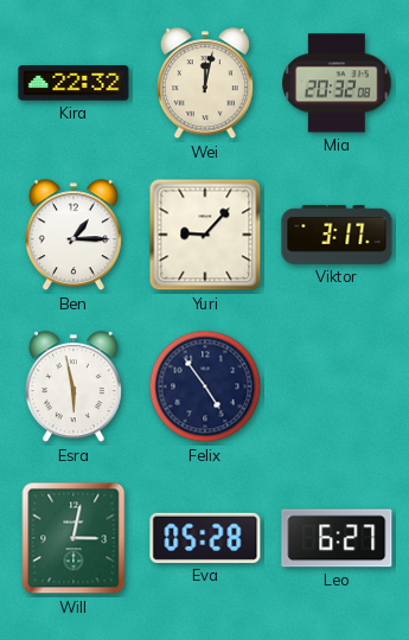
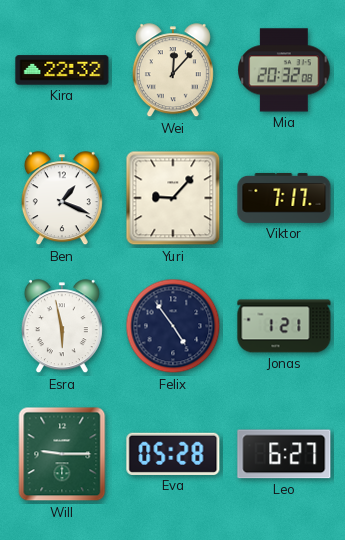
Wei: 12:02 -> 12:07 (173, 71)
Ben: 1:15 -> 1:19 (62, 199)
Viktor: 3:17 -> 7:17 (284, 198)
Jonas: none -> 1:21 (284, 326)
Will: 3:02 -> 9:15 (62, 454)
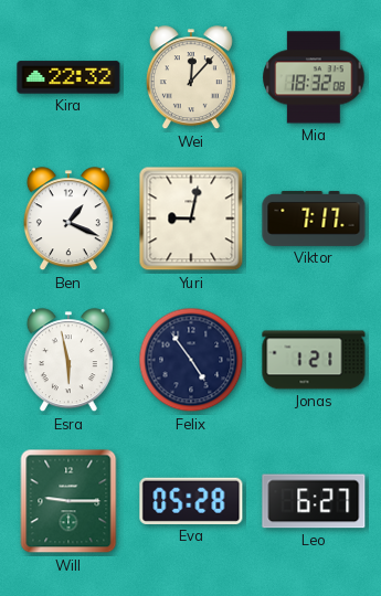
Mia: 20:32 -> 18:32 (314, 77)
Yuri: 9:07 -> 9:02 (191, 219)
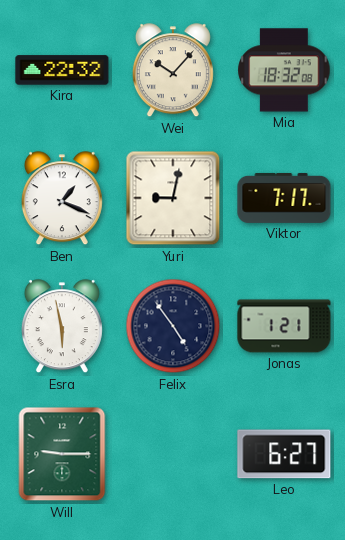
Wei: 12:07 -> 10:07 (173, 71)
Eva: 05:28 -> none (191, 501)
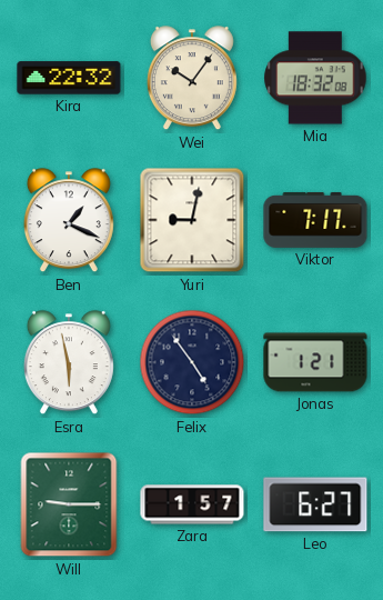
Wei: 10:07 -> 10:06 (192, 79)
Zara: none -> 1:57 (192, 504)
